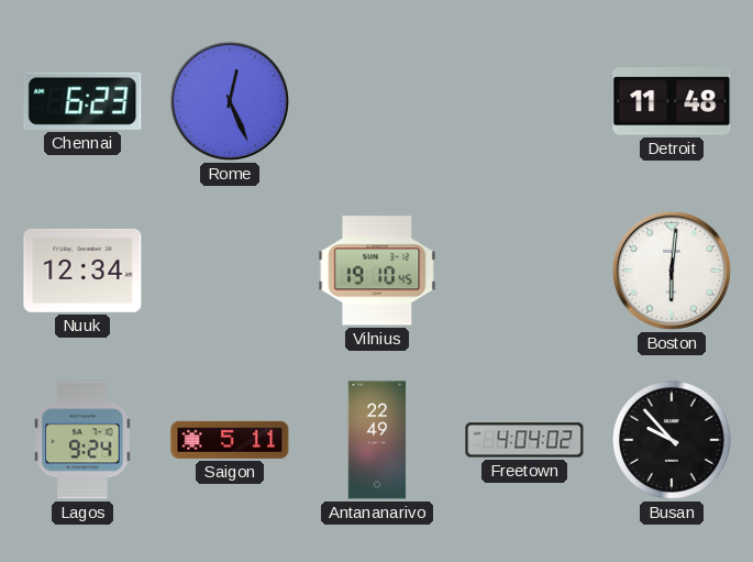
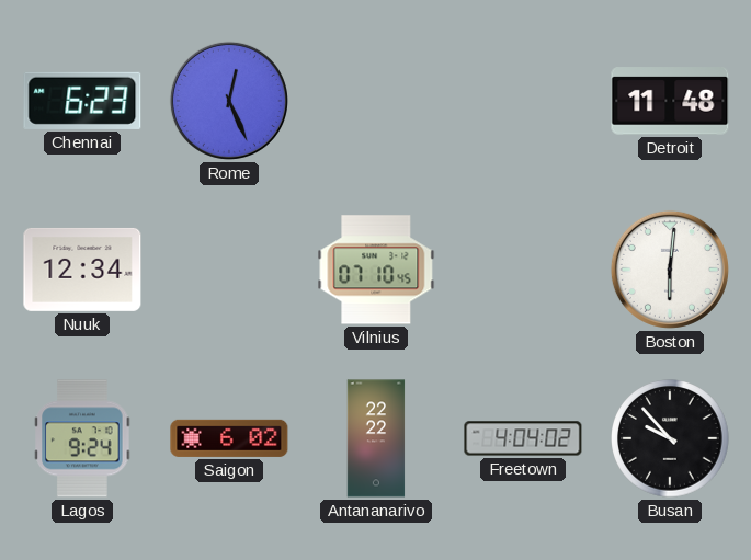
Vilnius: 19:10 -> 07:10 (376, 270)
Saigon: 5:11 -> 6:02 (229, 438)
Antananarivo: 22:49 -> 22:22 (376, 438)
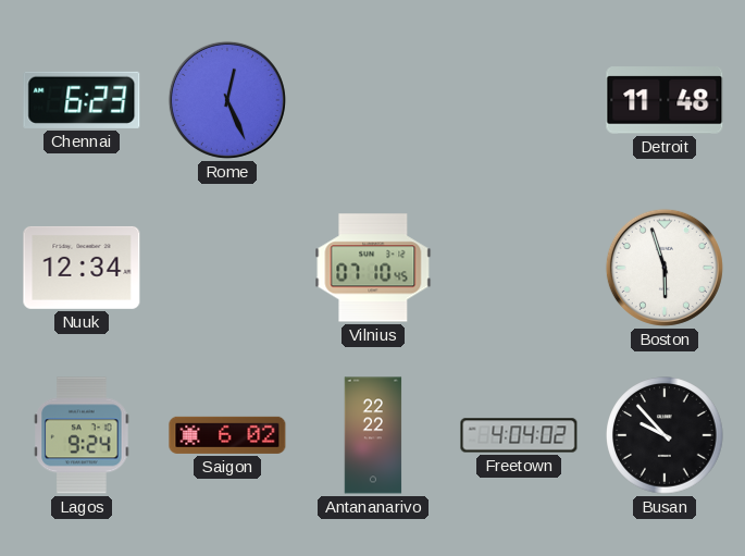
Boston: 6:01 -> 5:57 (665, 268)
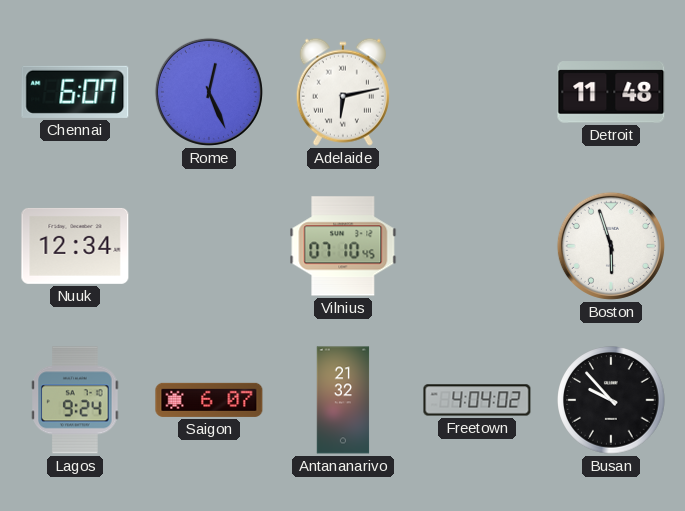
Chennai: 6:23 -> 6:07 (75, 92)
Adelaide: none -> 6:13 (343, 92)
Saigon: 6:02 -> 6:07 (209, 400)
Antananarivo: 22:22 -> 21:32 (343, 400)
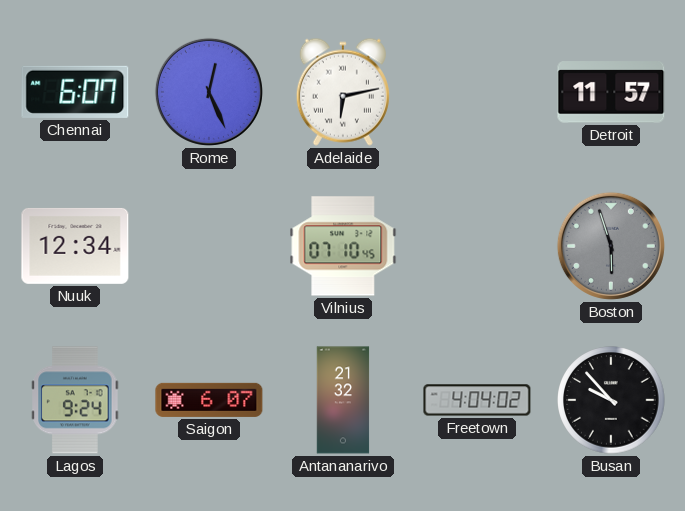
Detroit: 11:48 -> 11:57 (611, 92)
Boston dial: white -> grey (611, 246)
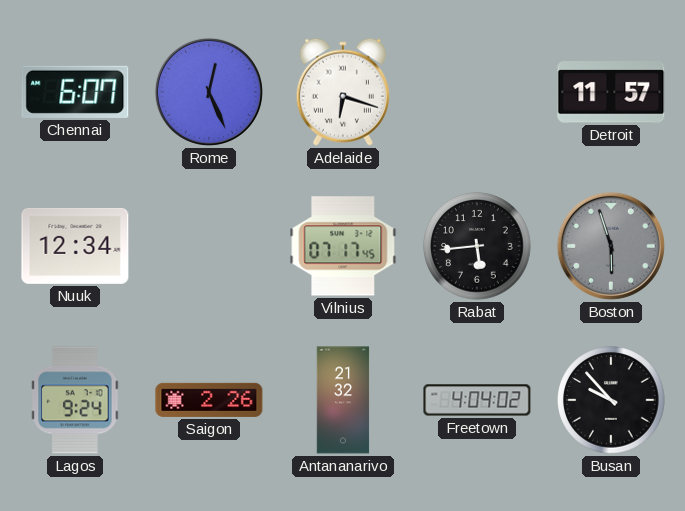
Adelaide: 6:13 -> 6:18 (343, 92)
Vilnius: 07:10 -> 07:17 (343, 246)
Rabat: none -> 5:44 (477, 246)
Saigon: 6:07 -> 2:26 (209, 400)
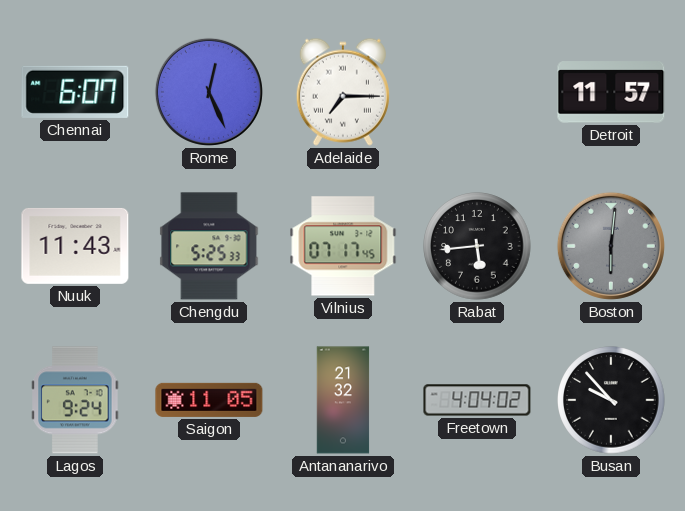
Adelaide: 6:18 -> 7:15 (343, 92)
Nuuk: 12:34 -> 11:43 (75, 246)
Chengdu: none -> 5:25 (209, 246)
Boston: 5:57 -> 6:01 (611, 246)
Saigon: 2:26 -> 11:05 (209, 400)
